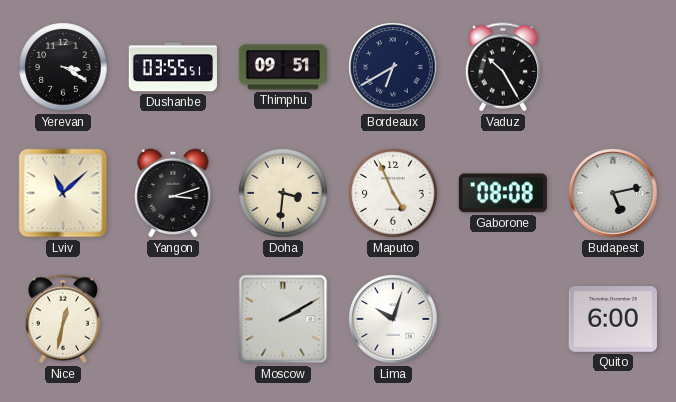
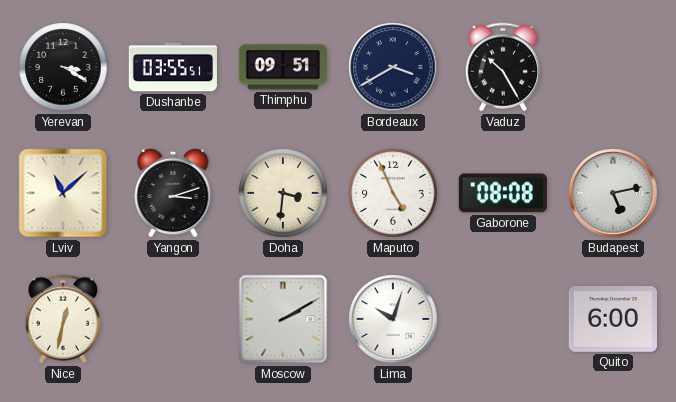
Bordeaux: 6:40 -> 3:40 (393, 67)
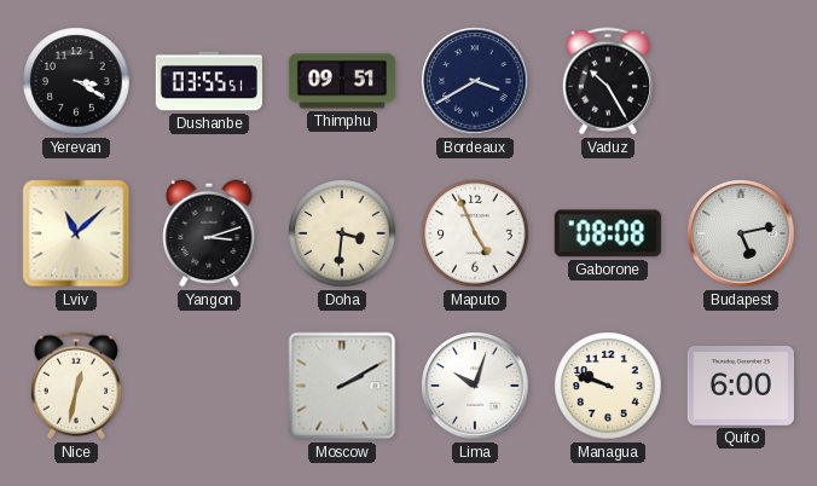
Managua: none -> 9:48 (608, 386)
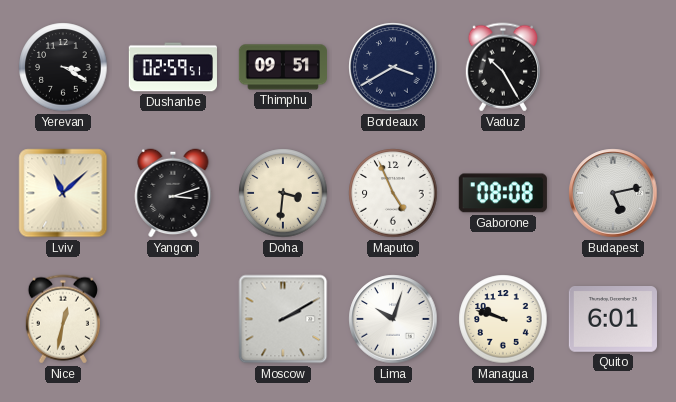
Dushanbe: 03:55 -> 02:59 (173, 67)
Quito: 6:00 -> 6:01 (613, 320)
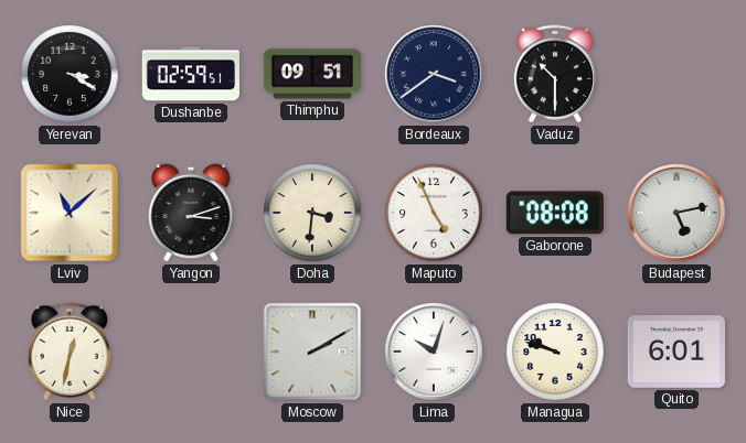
Bordeaux: 3:40 -> 3:39 (434, 74)
Vaduz: 10:25 -> 10:30 (555, 74)
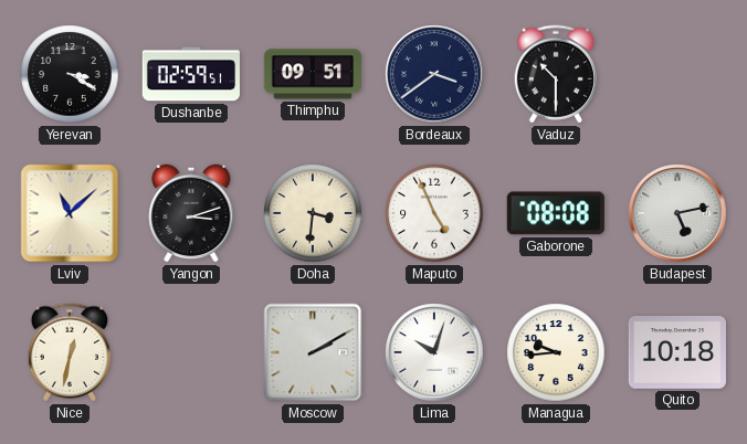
Managua: 9:48 -> 9:44 (556, 352)
Quito: 6:01 -> 10:18 (677, 353)
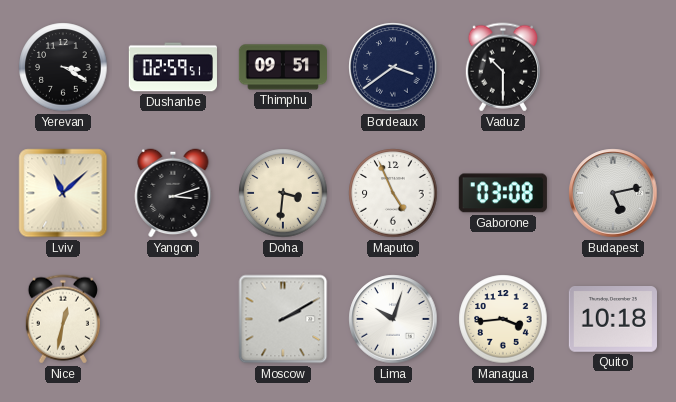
Gaborone: 08:08 -> 03:08 (503, 193)
Managua: 9:44 -> 3:44 (503, 319)
